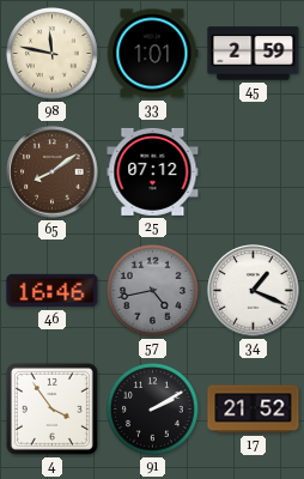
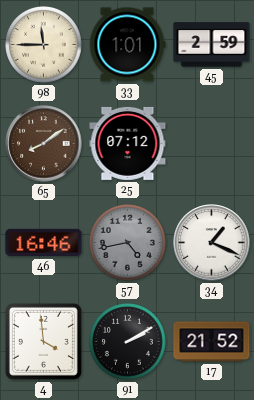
98: 11:47 -> 11:45 (44, 45)
4: 3:54 -> 3:59 (43, 341)
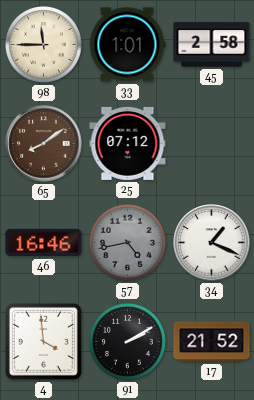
45: 2:59 -> 2:58 (212, 45)
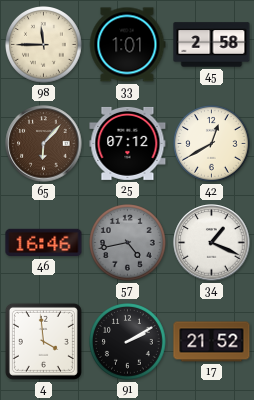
65: 8:09 -> 6:07 (44, 144)
42: none -> 12:40 (212, 144)
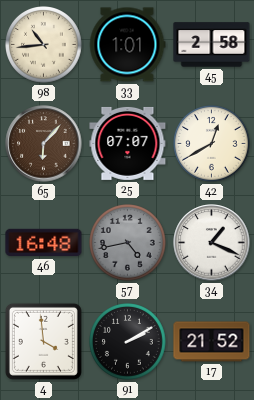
98: 11:45 -> 10:44 (44, 45)
25: 07:12 -> 07:07 (128, 143)
46: 16:46 -> 16:48 (44, 243)
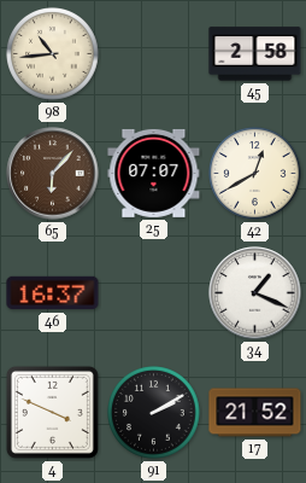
33: 1:01 -> none (127, 45)
46: 16:48 -> 16:37 (53, 293)
57: 4:43 -> none (128, 243)
4: 3:59 -> 3:49 (52, 412)
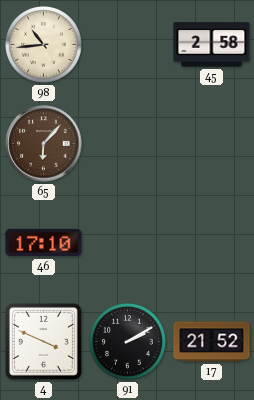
25: 07:07 -> none (154, 173)
42: 12:40 -> none (255, 174)
46: 16:37 -> 17:10 (44, 243)
34: 1:19 -> none (255, 293)
